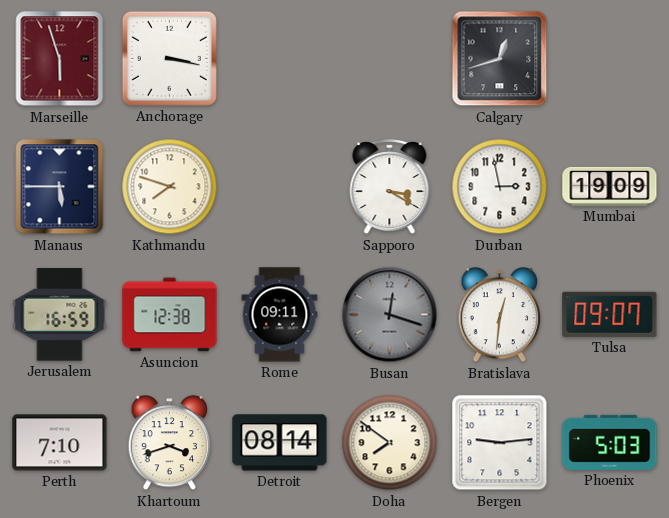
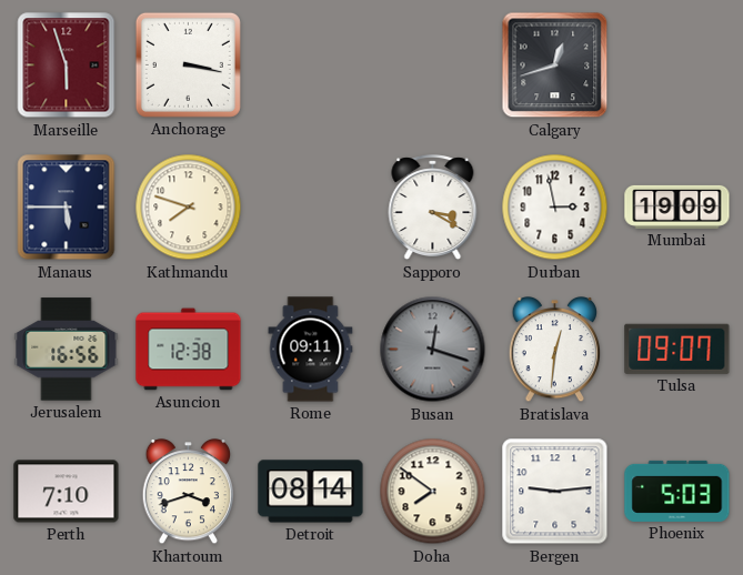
Jerusalem: 16:59 -> 16:56 (67, 350)
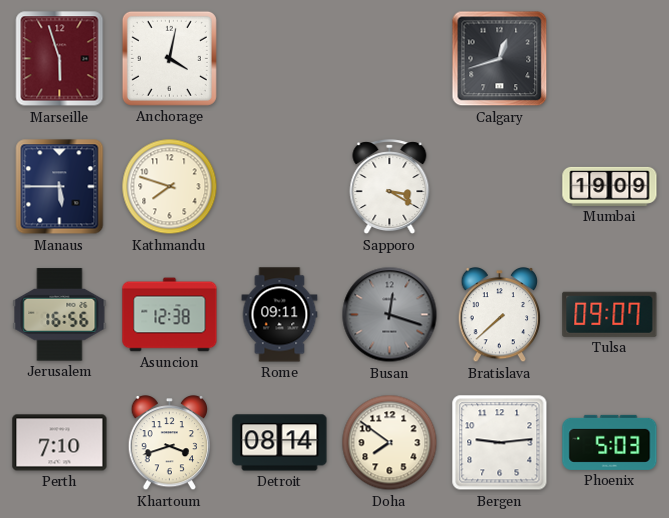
Anchorage: 3:17 -> 4:02 (169, 58)
Durban: 2:58 -> none (555, 208)
Bratislava: 12:31 -> 7:38 (500, 316)
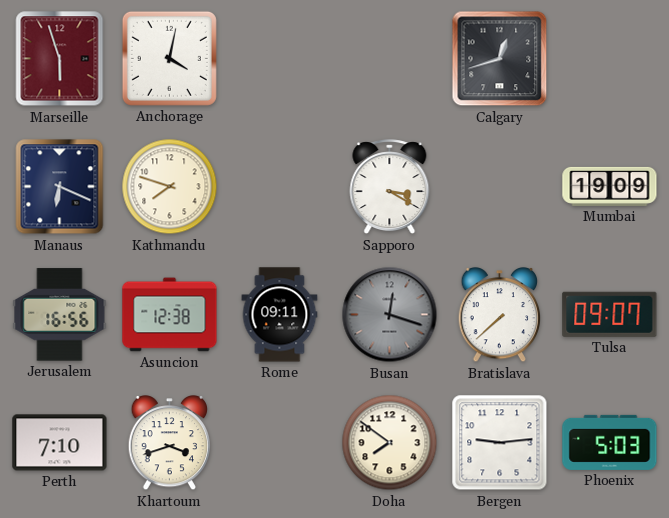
Manaus: 5:45 -> 6:19 (60, 187)
Detroit: 08:14 -> none (280, 443)
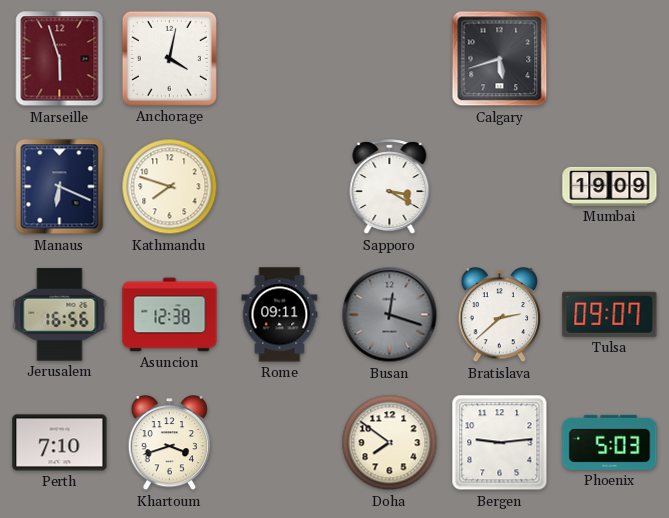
Calgary: 12:42 -> 5:42 (500, 59)
Bratislava: 7:38 -> 2:38 (500, 316)
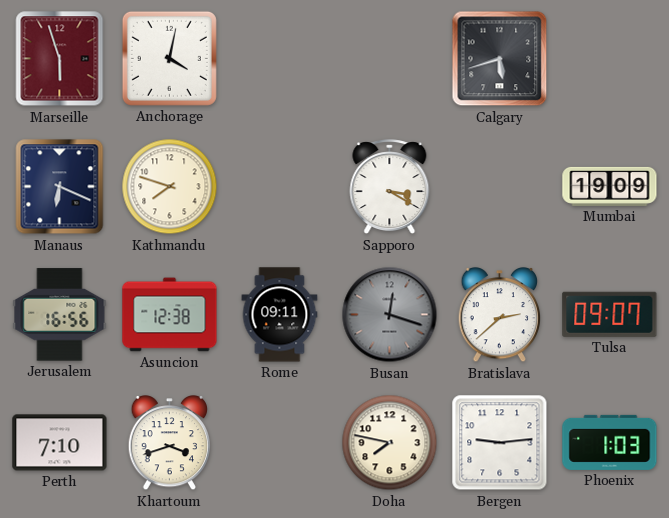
Doha: 7:51 -> 7:47 (390, 443)
Phoenix: 5:03 -> 1:03 (610, 442)
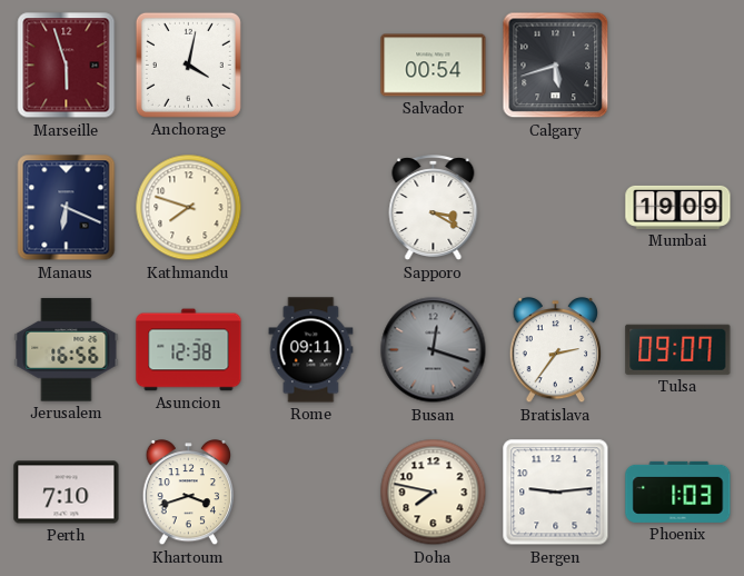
Salvador: none -> 00:54 (434, 66)
Bratislava: 2:38 -> 2:36 (556, 351)
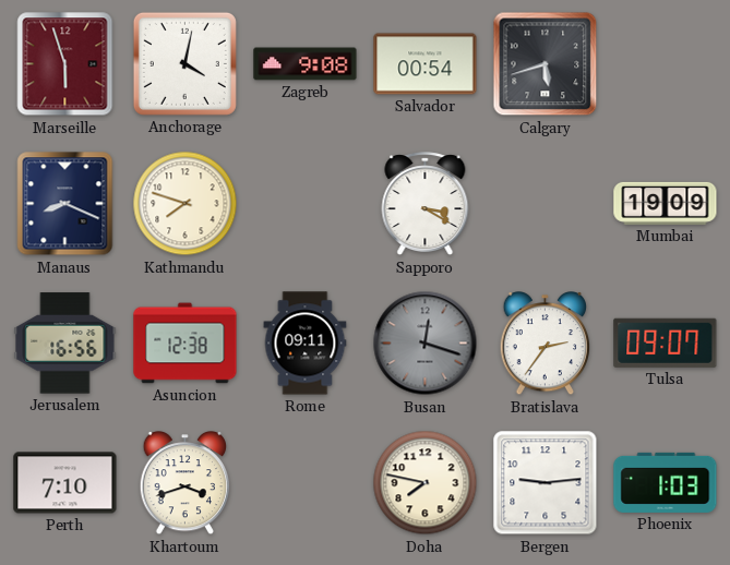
Zagreb: none -> 9:08 (306, 64)
Manaus: 6:19 -> 8:19 (65, 204)
